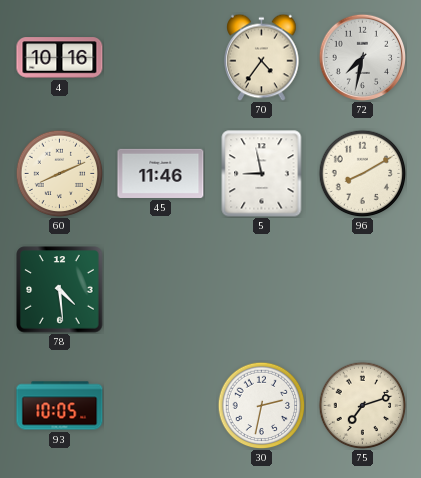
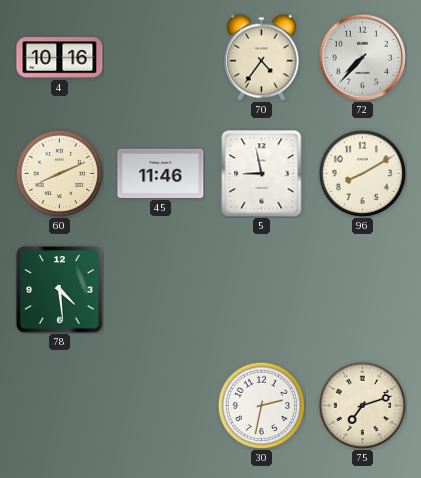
72: 7:32 -> 7:37 (362, 57)
93: 10:05 -> none (60, 406)
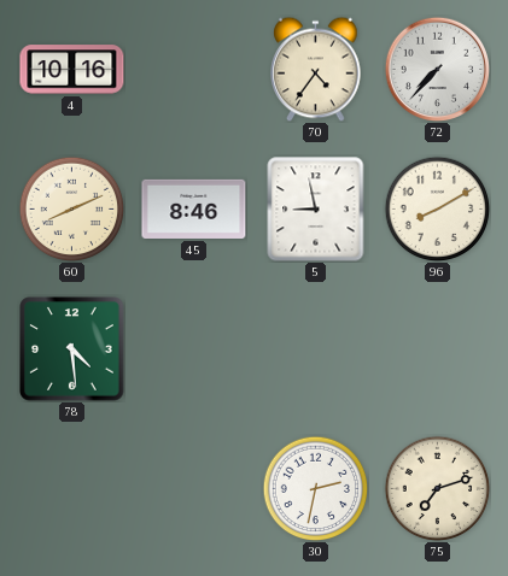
45: 11:46 -> 8:46 (194, 208)
